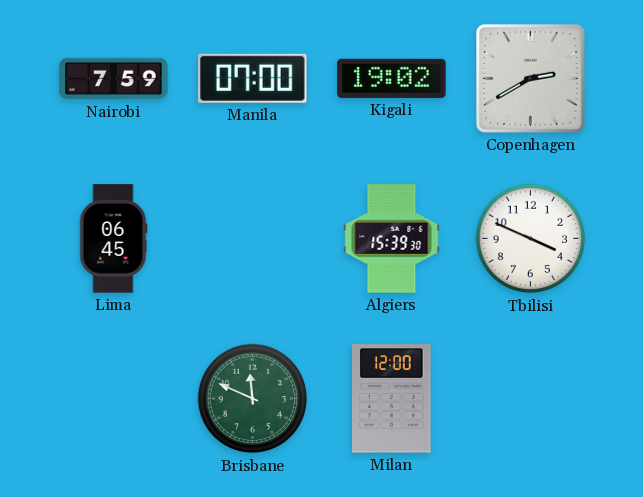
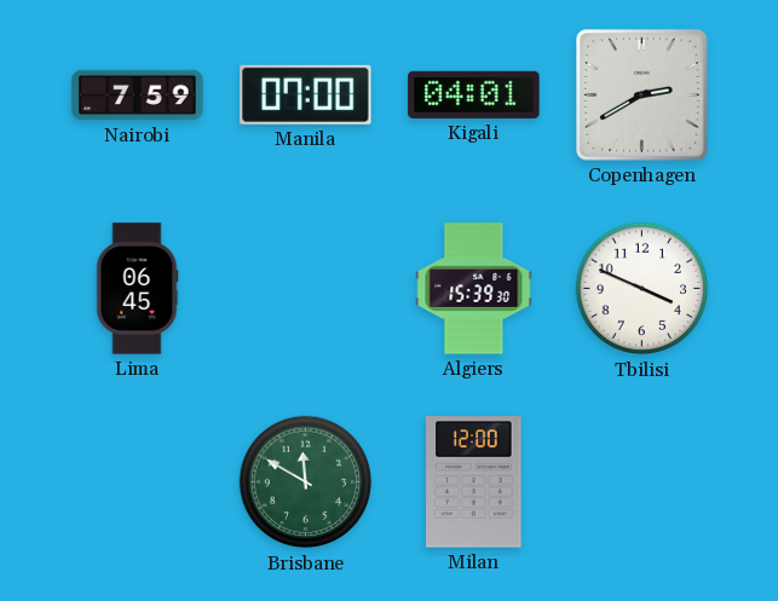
Kigali: 19:02 -> 04:01 (474, 94)
Brisbane: 11:49 -> 11:50 (306, 482)
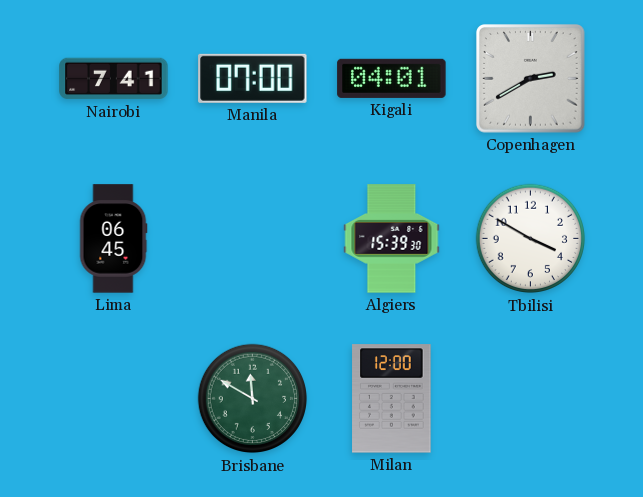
Nairobi: 7:59 -> 7:41 (114, 79)
Tbilisi: 3:49 -> 3:50 (531, 239)
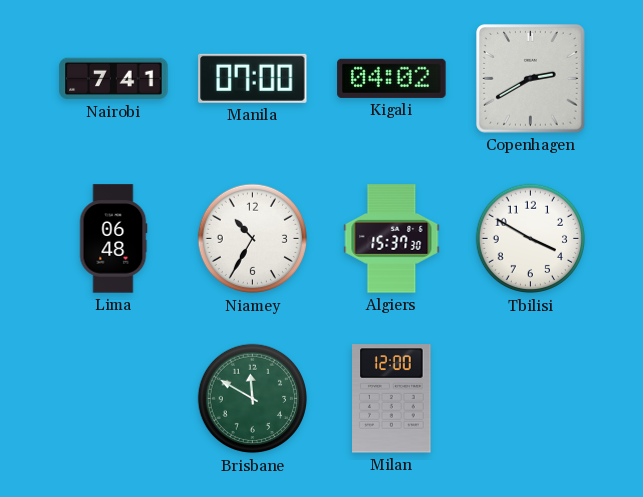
Kigali: 04:01 -> 04:02 (392, 78)
Lima: 06:45 -> 06:48 (113, 239)
Niamey: none -> 10:35 (253, 239)
Algiers: 15:39 -> 15:37 (392, 239)
